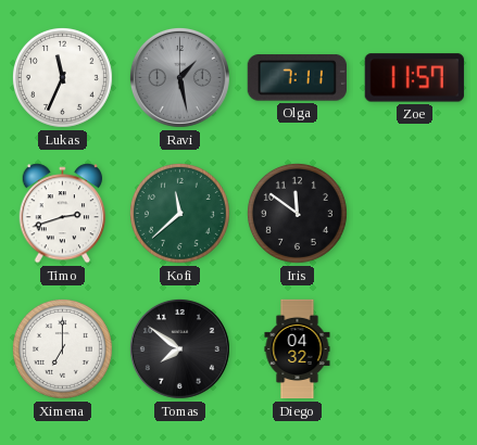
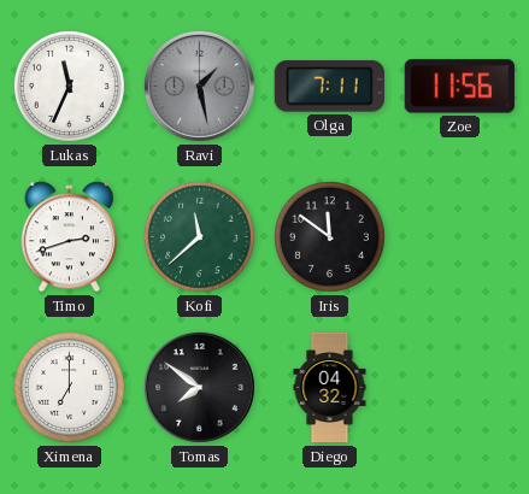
Zoe: 11:57 -> 11:56 (459, 87)
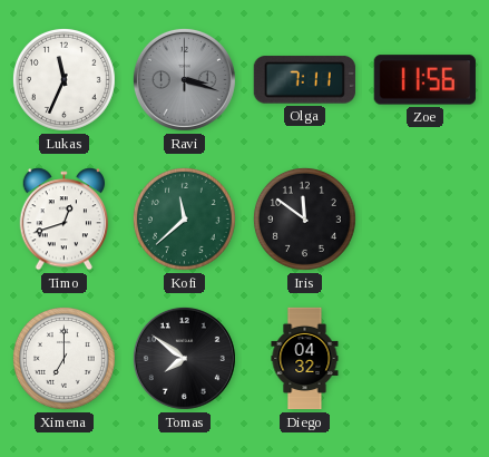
Ravi: 1:28 -> 3:18 (184, 79)
Timo: 2:42 -> 12:42 (65, 220)
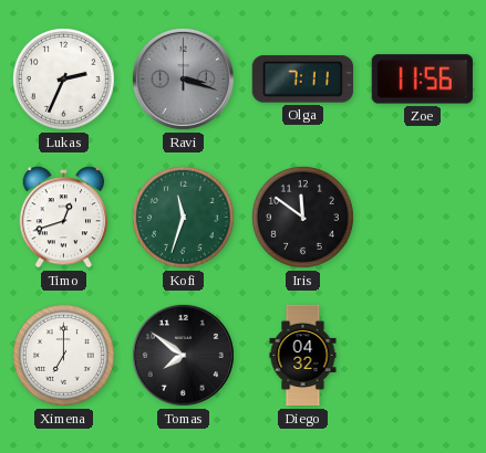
Lukas: 11:34 -> 2:34 (63, 78)
Kofi: 11:38 -> 11:33 (183, 217)
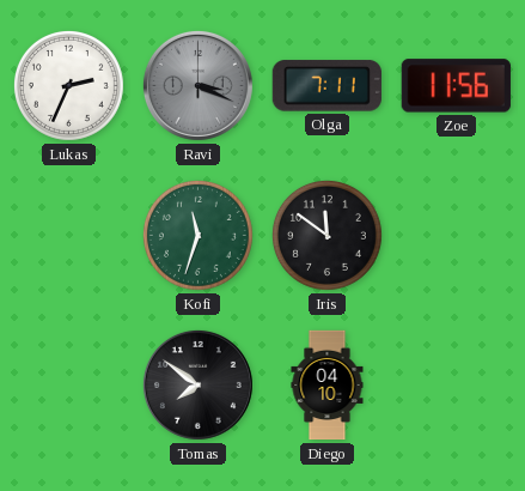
Ravi: 3:18 -> 3:19 (197, 85)
Timo: 12:42 -> none (64, 218)
Ximena: 7:00 -> none (63, 355)
Diego: 04:32 -> 04:10 (328, 386)
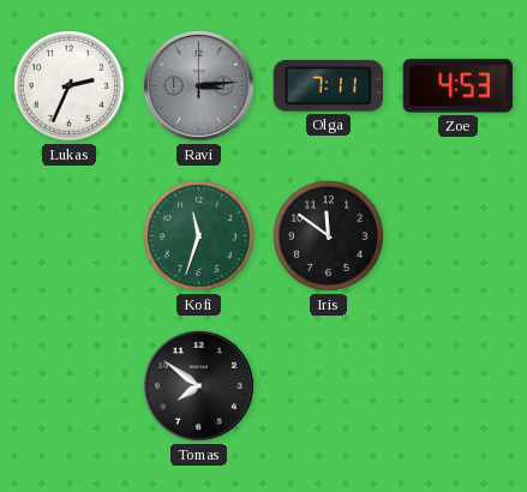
Ravi: 3:19 -> 3:14 (198, 85)
Zoe: 11:56 -> 4:53 (457, 86)
Diego: 04:10 -> none (328, 386)
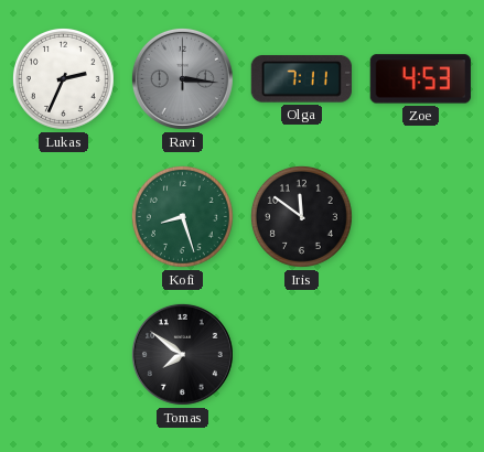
Ravi: 3:14 -> 3:16 (182, 78)
Kofi: 11:33 -> 8:27 (182, 216)
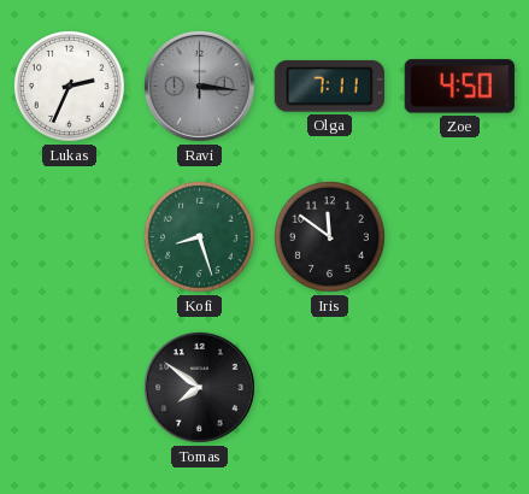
Zoe: 4:53 -> 4:50 (459, 87)
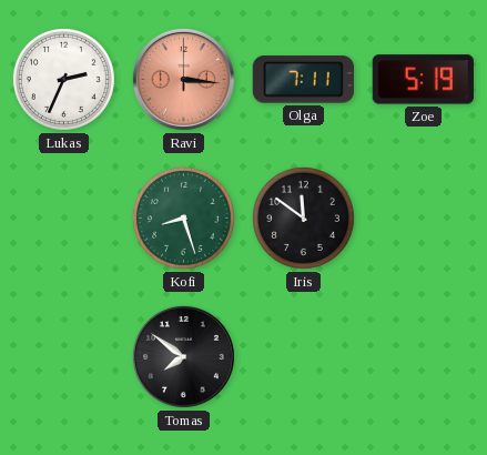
Ravi dial: grey -> salmon (183, 79)
Zoe: 4:50 -> 5:19 (423, 80)
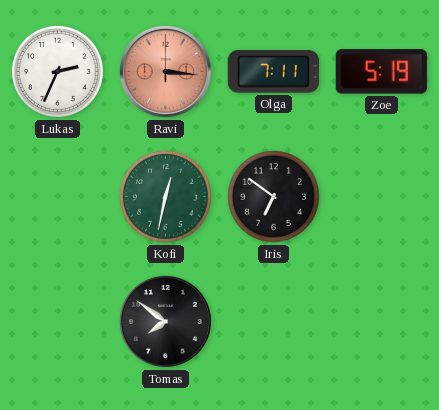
Kofi: 8:27 -> 12:32 (165, 196)
Iris: 11:51 -> 6:51 (273, 196)
